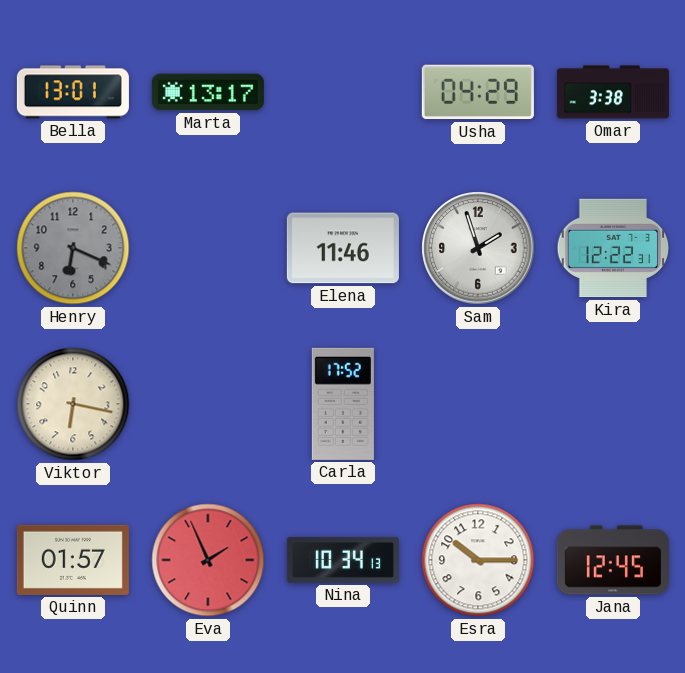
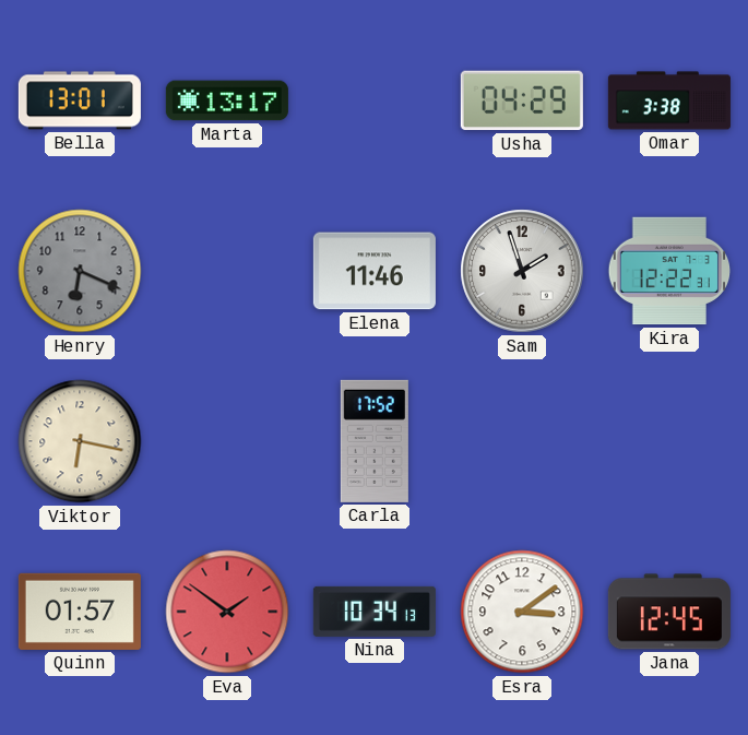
Eva: 1:56 -> 1:51 (227, 612)
Esra: 10:15 -> 3:09 (522, 612)
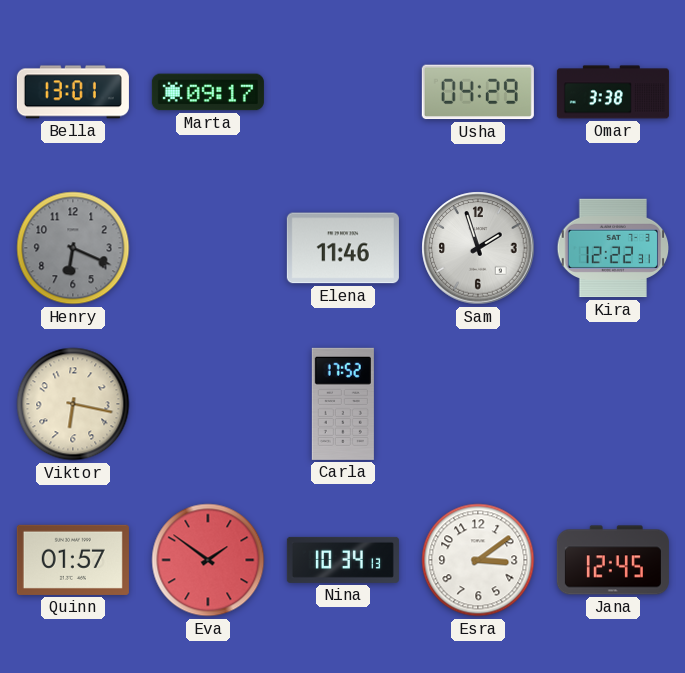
Marta: 13:17 -> 09:17 (208, 92)
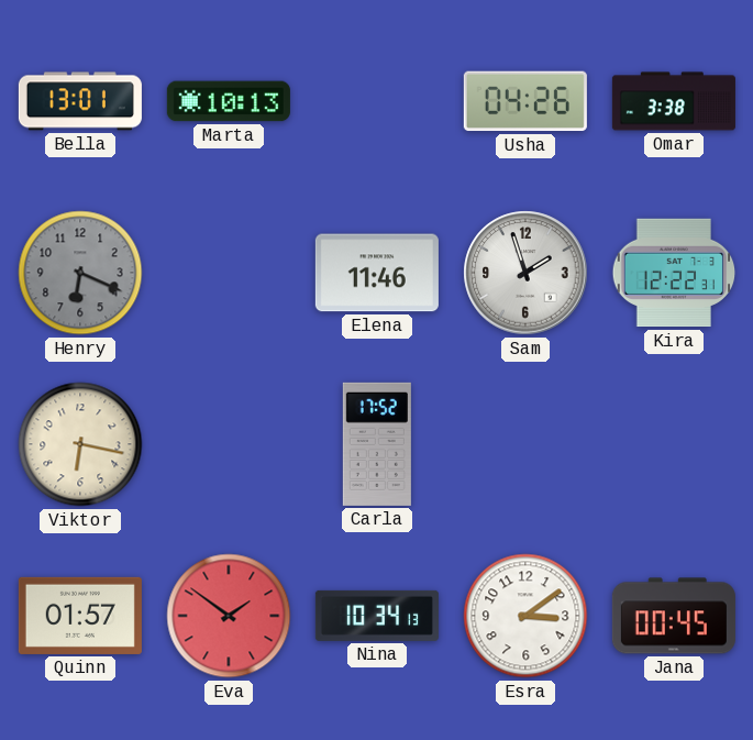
Marta: 09:17 -> 10:13 (229, 101)
Usha: 04:29 -> 04:26 (525, 101)
Jana: 12:45 -> 00:45 (674, 616)
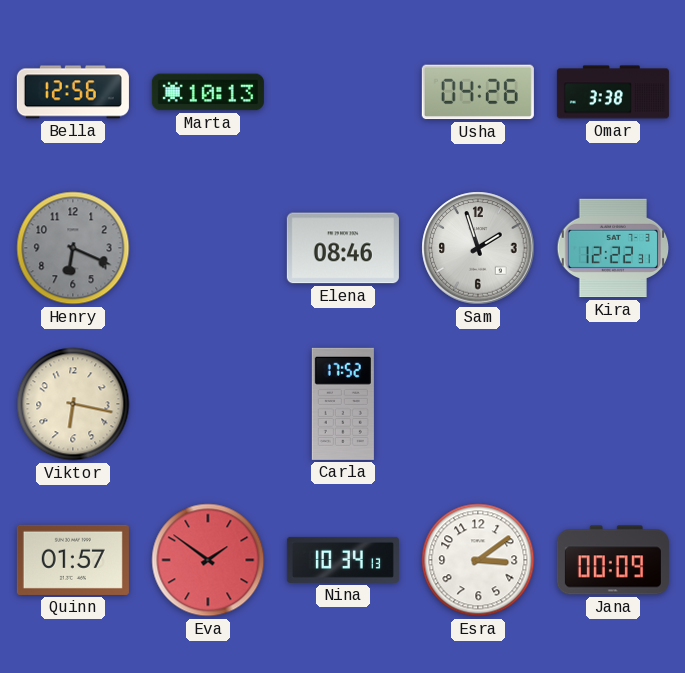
Bella: 13:01 -> 12:56 (73, 92)
Elena: 11:46 -> 08:46 (343, 248)
Jana: 00:45 -> 00:09 (613, 560)
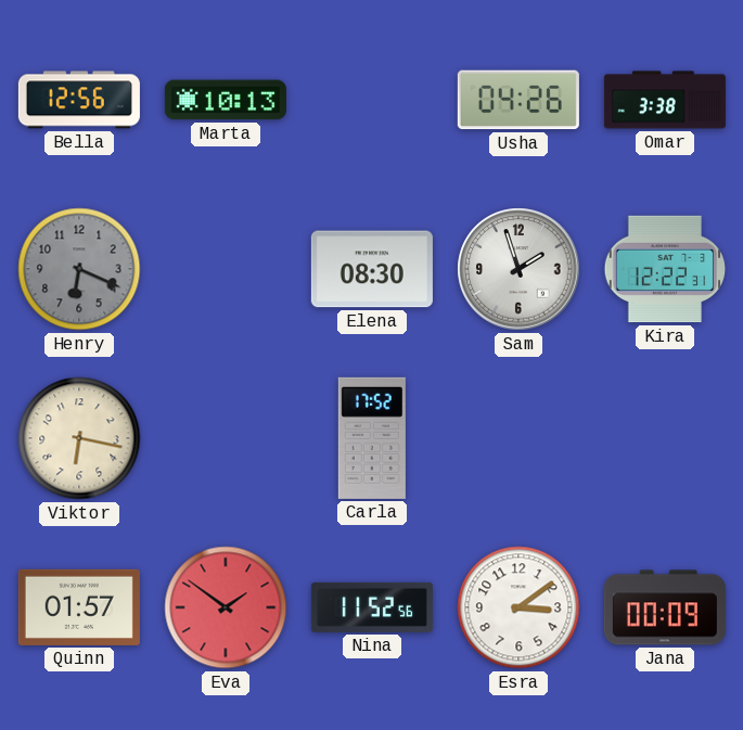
Elena: 08:46 -> 08:30 (372, 269)
Nina: 10:34 -> 11:52 (372, 607)
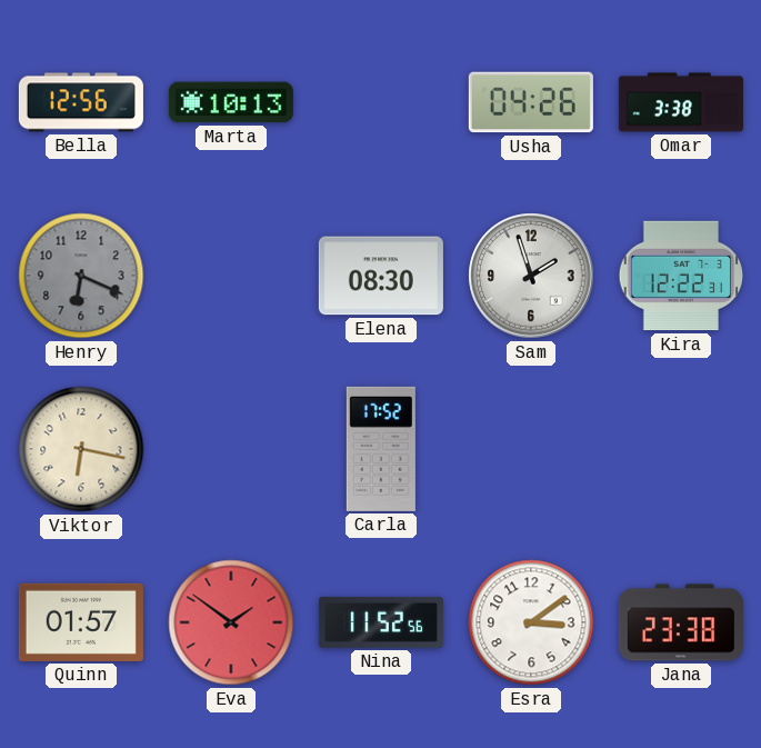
Jana: 00:09 -> 23:38 (681, 622)
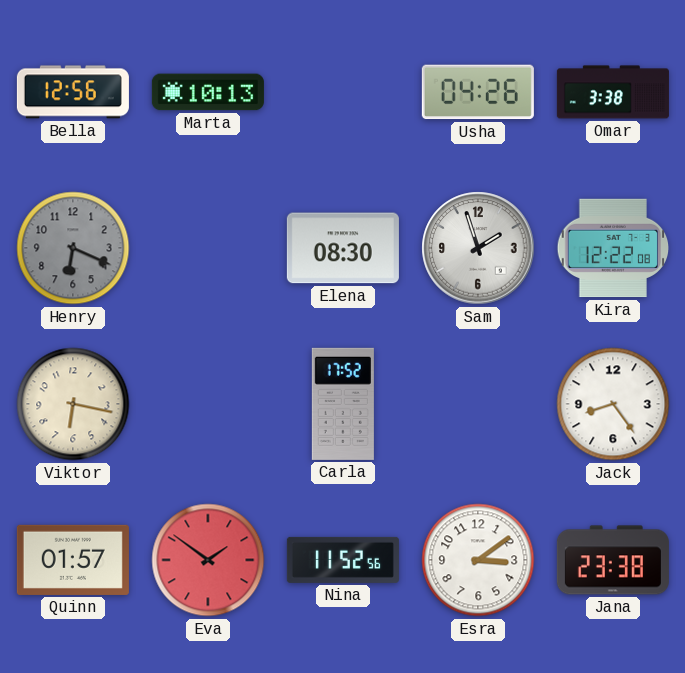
Kira: 12:22:31 -> 12:22:08 (613, 248)
Jack: none -> 8:24 (613, 404)
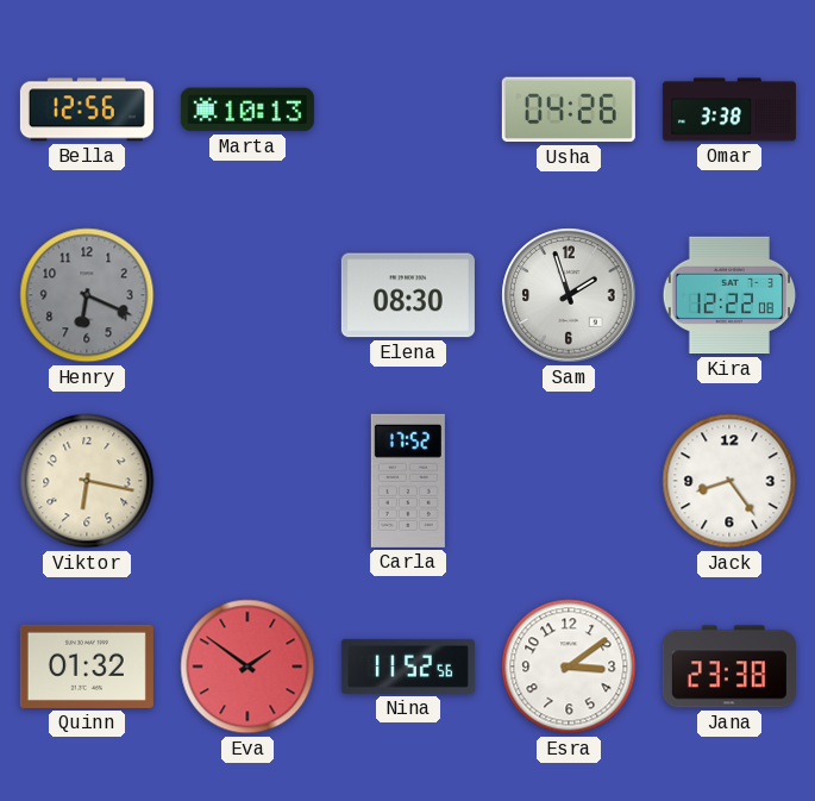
Quinn: 01:57 -> 01:32 (87, 667)
